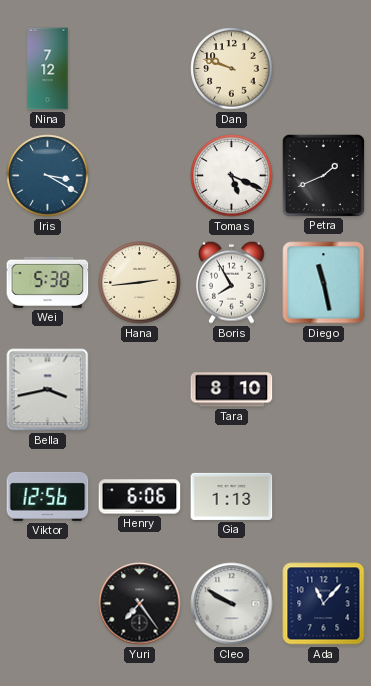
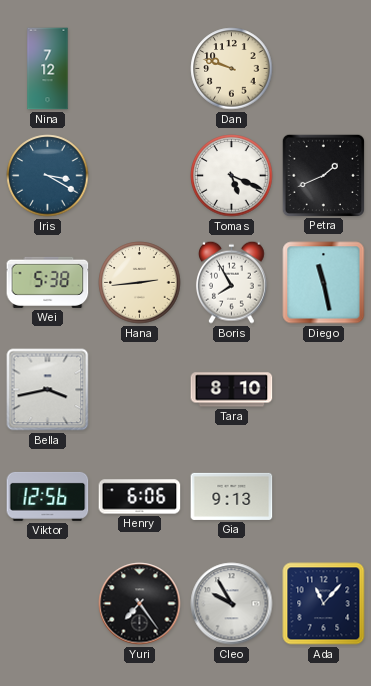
Gia: 1:13 -> 9:13 (232, 496)
Cleo: 9:50 -> 9:55 (232, 604)
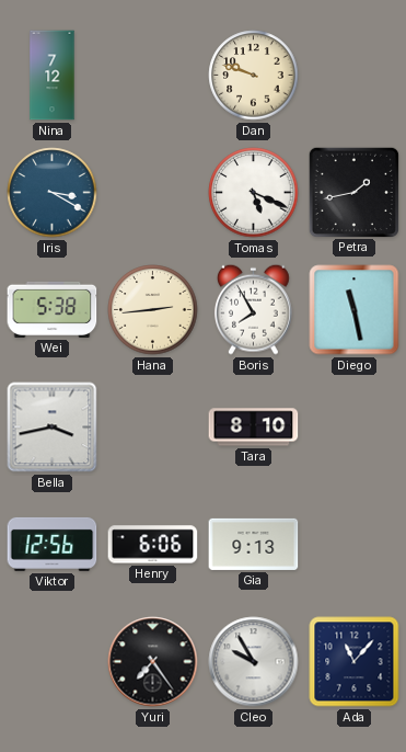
Petra: 1:41 -> 1:43 (353, 192)
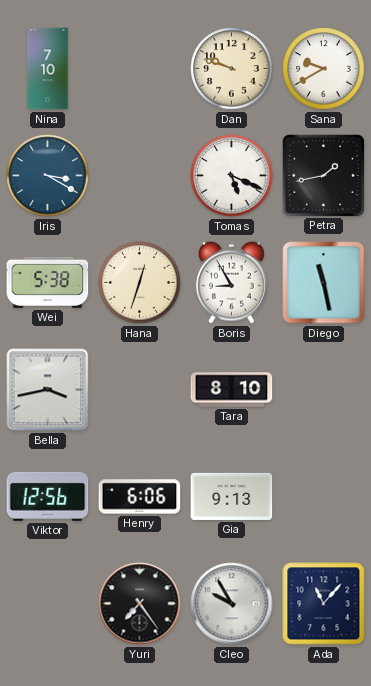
Nina: 7:12 -> 7:10 (48, 69)
Sana: none -> 9:40 (324, 69)
Hana: 2:44 -> 12:33 (140, 283)
Boris: 7:55 -> 8:55 (232, 282)
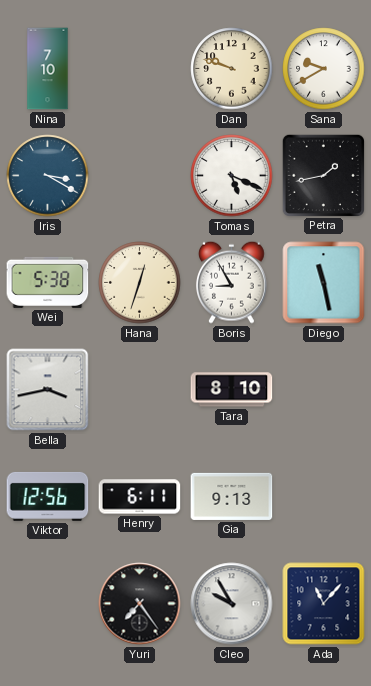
Henry: 6:06 -> 6:11 (140, 497)
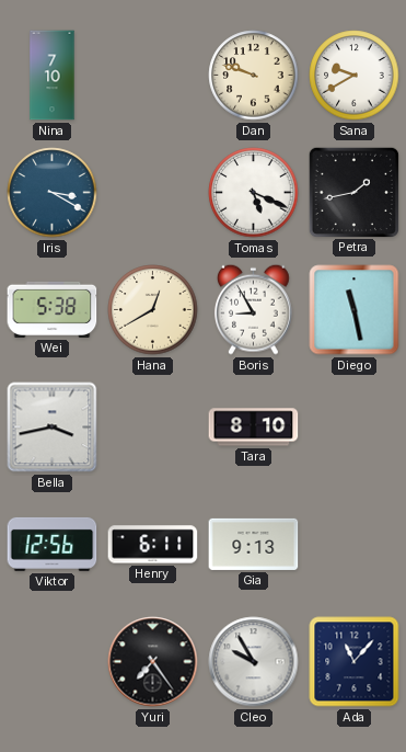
Hana: 12:33 -> 12:40 (153, 310)
